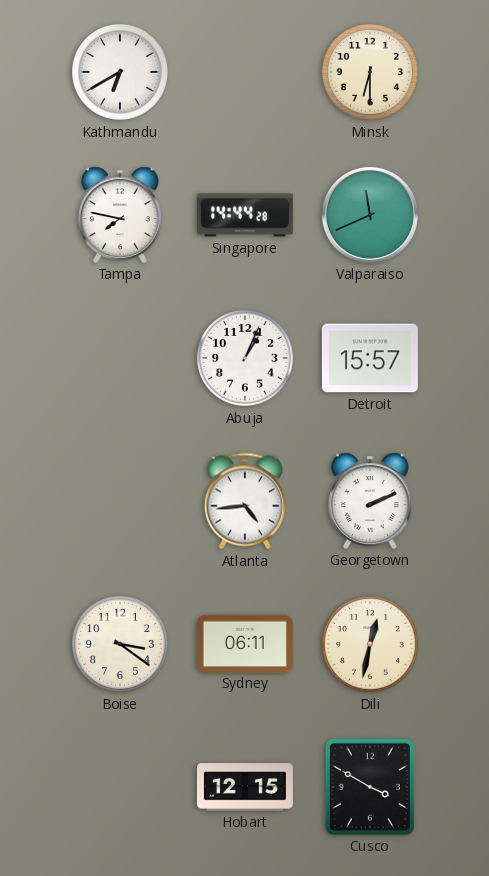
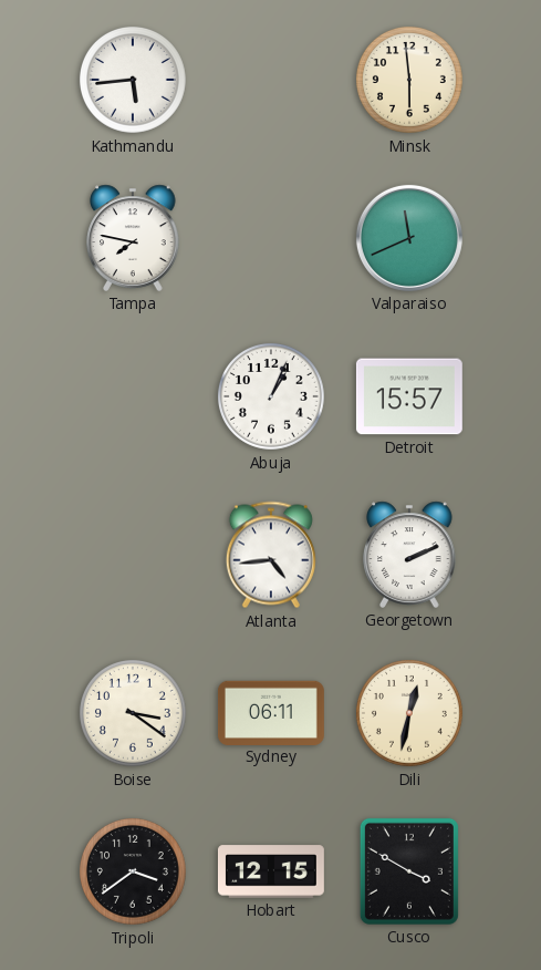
Kathmandu: 6:40 -> 5:44 (133, 80)
Minsk: 6:30 -> 5:59 (409, 80)
Singapore: 14:44 -> none (245, 215)
Tripoli: none -> 3:39 (133, 871)
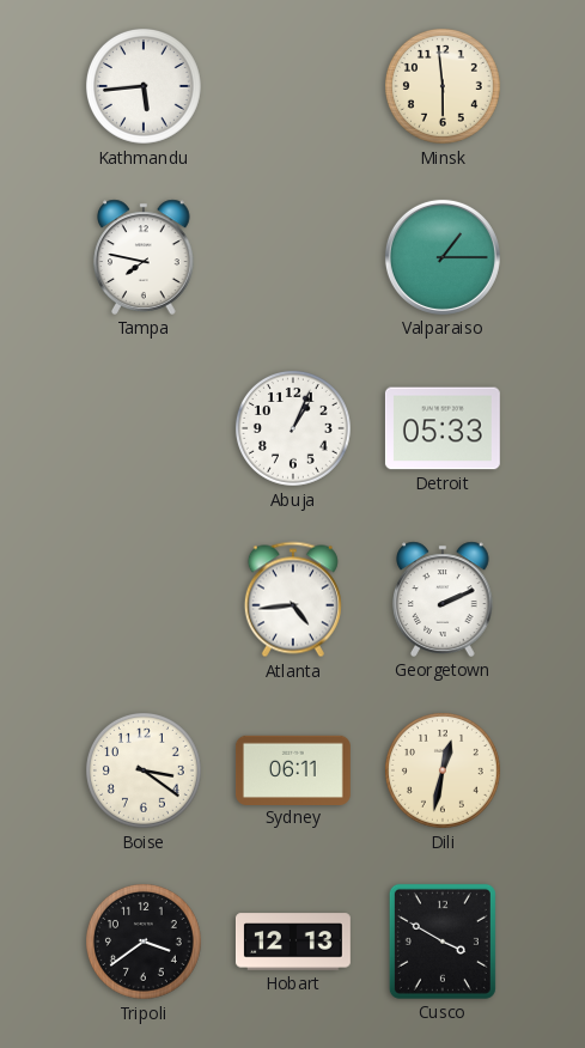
Valparaiso: 11:41 -> 1:15 (443, 257)
Detroit: 15:57 -> 05:33 (443, 428)
Hobart: 12:15 -> 12:13 (293, 942)
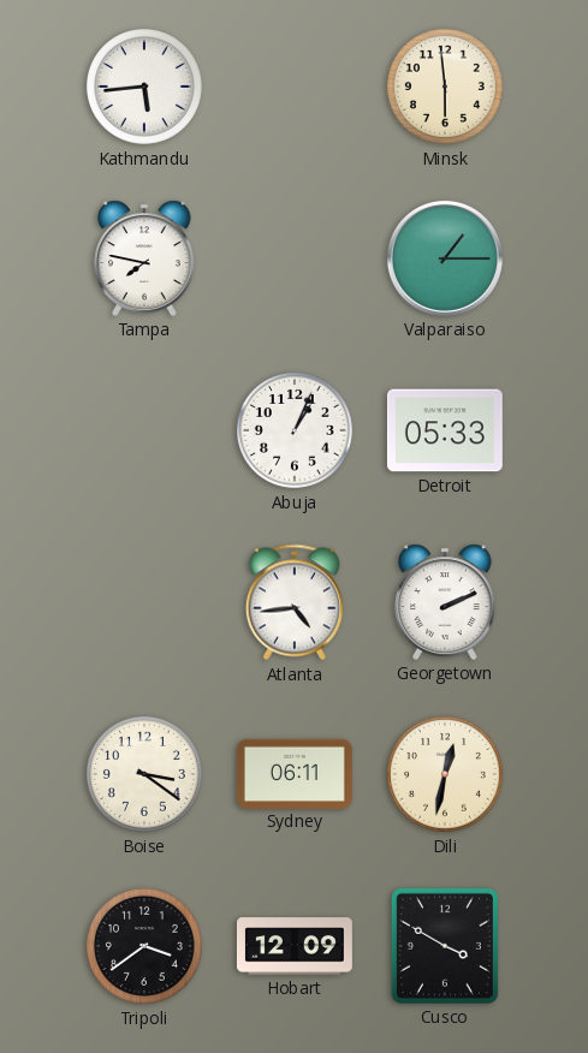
Hobart: 12:13 -> 12:09 (295, 946)
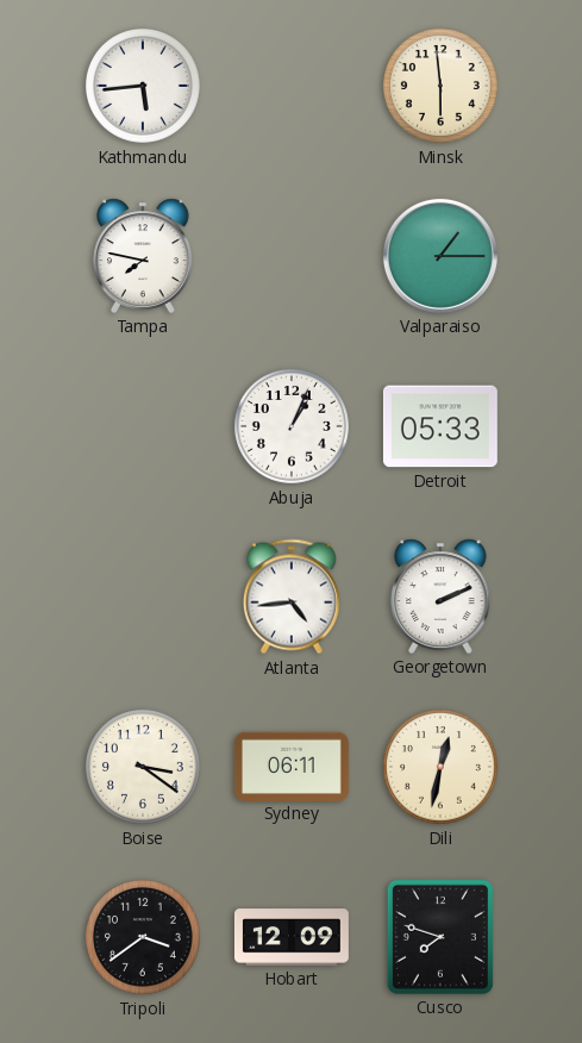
Cusco: 3:50 -> 7:48 (440, 937)
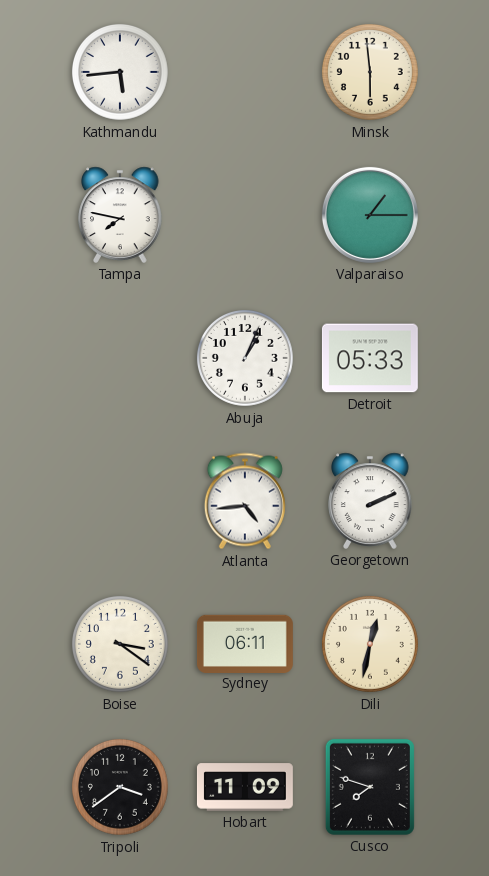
Hobart: 12:09 -> 11:09 (245, 787)
